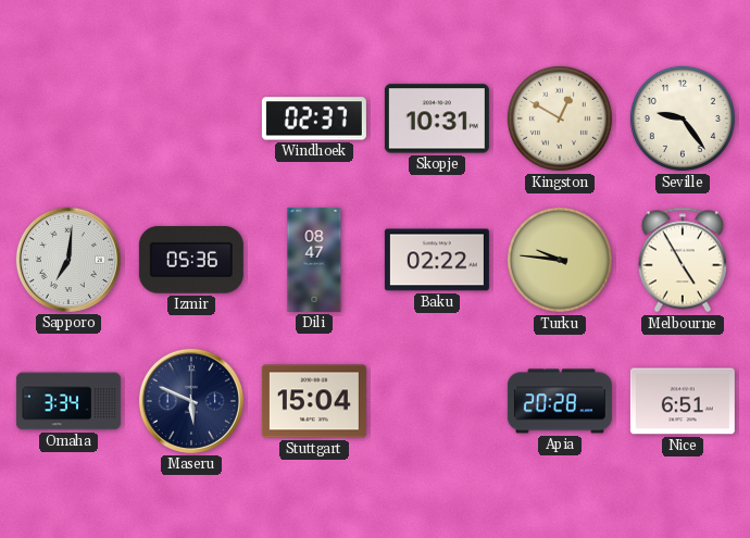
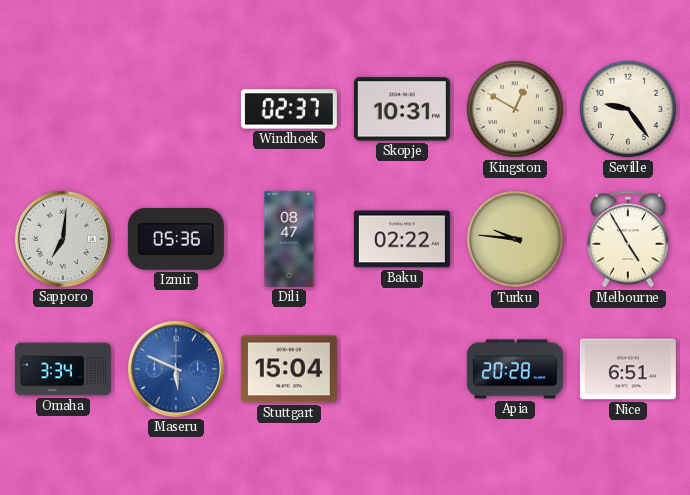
Maseru dial: navy -> blue (176, 369)
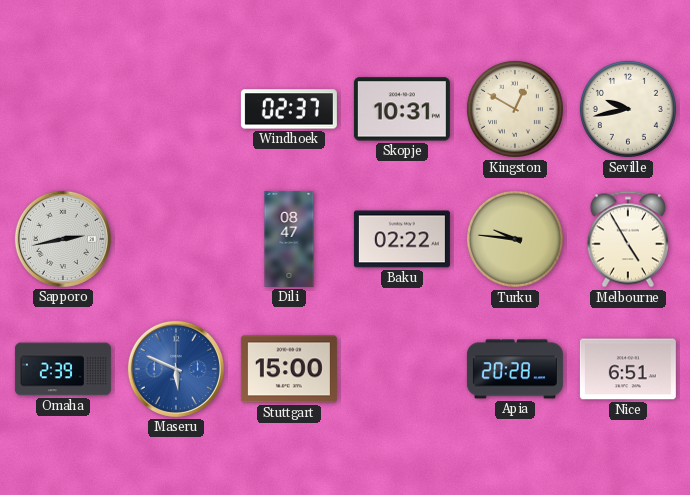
Seville: 9:24 -> 9:43 (628, 109)
Sapporo: 7:01 -> 2:43 (63, 239)
Izmir: 05:36 -> none (176, 239)
Omaha: 3:34 -> 2:39 (63, 369)
Stuttgart: 15:04 -> 15:00 (289, 369)
